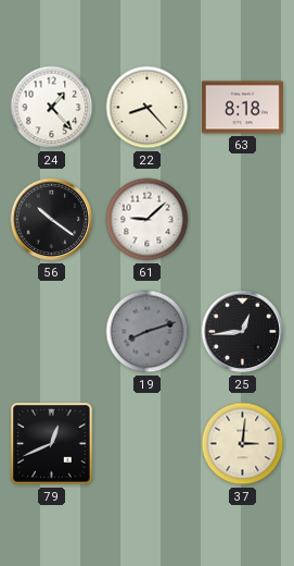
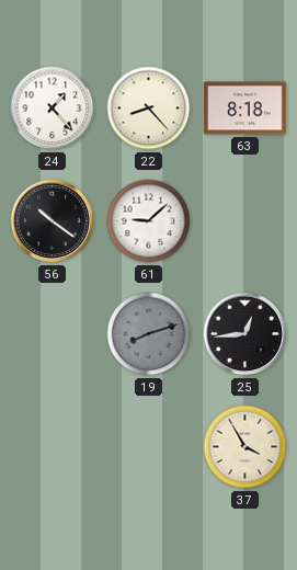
79: 12:41 -> none (52, 444)
37: 3:01 -> 3:55 (245, 447)
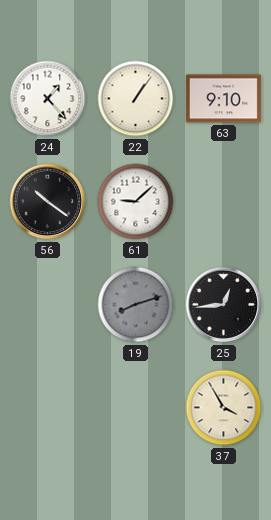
22: 8:23 -> 1:06 (136, 99)
63: 8:18 -> 9:10 (223, 99)
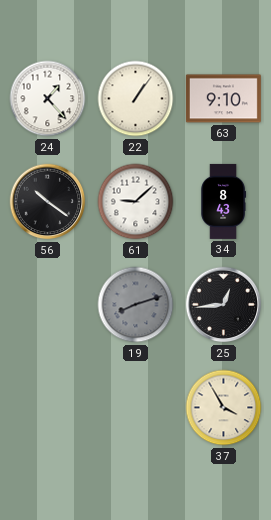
34: none -> 8:43 (224, 201)
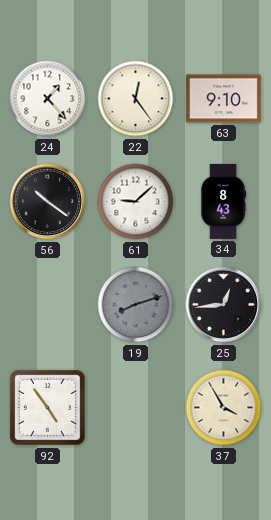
22: 1:06 -> 12:24 (136, 99)
92: none -> 4:54 (47, 407)
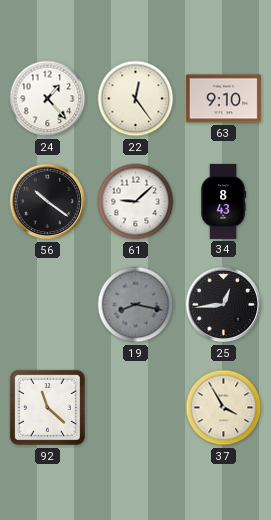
19: 8:12 -> 8:17 (136, 305)
92: 4:54 -> 11:22 (47, 407)
